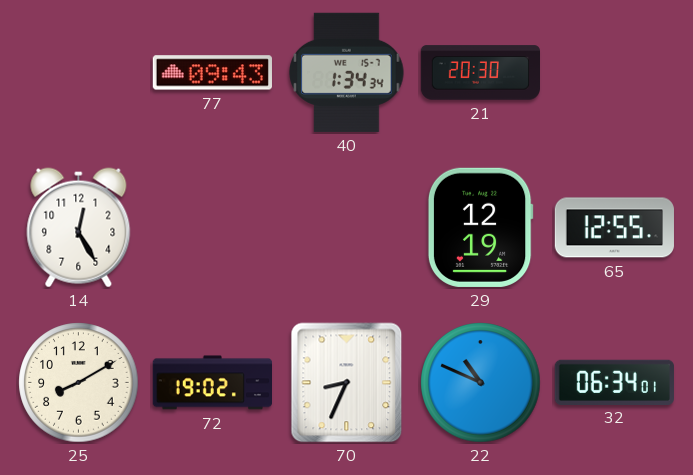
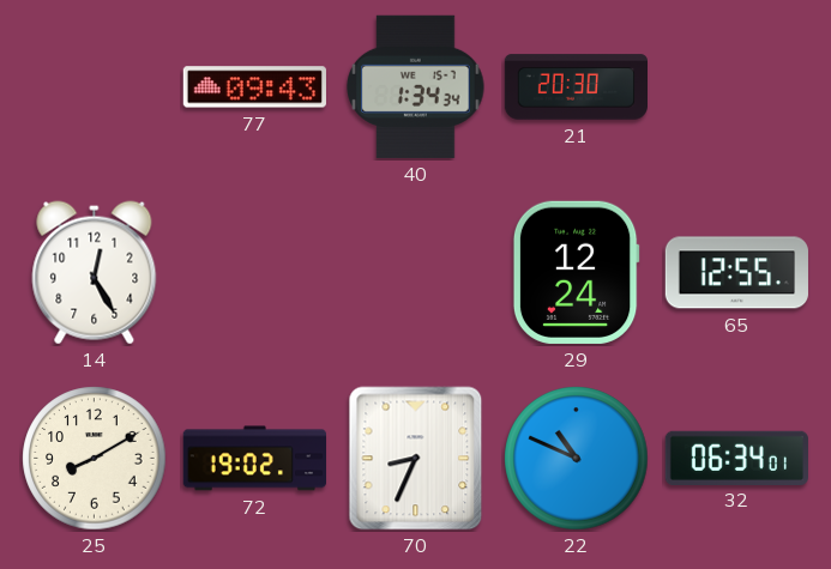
29: 12:19 -> 12:24 (576, 272)
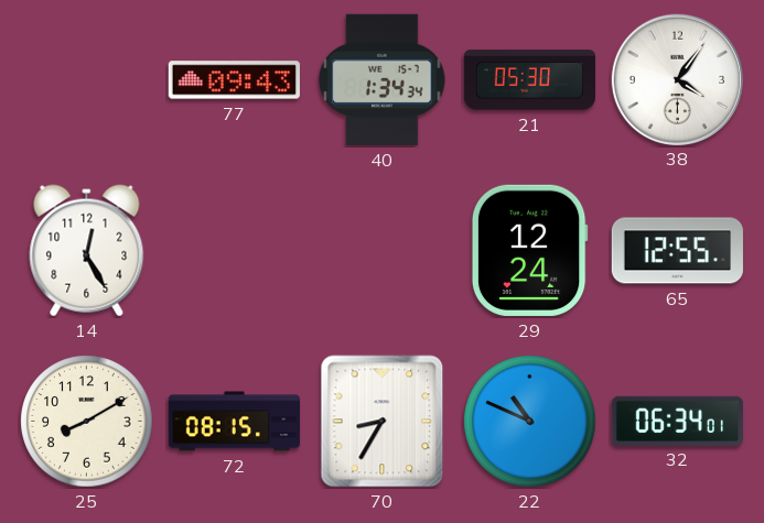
21: 20:30 -> 05:30 (529, 80)
38: none -> 4:06 (677, 79)
72: 19:02 -> 08:15 (234, 422)
70: 8:34 -> 8:35 (383, 422)
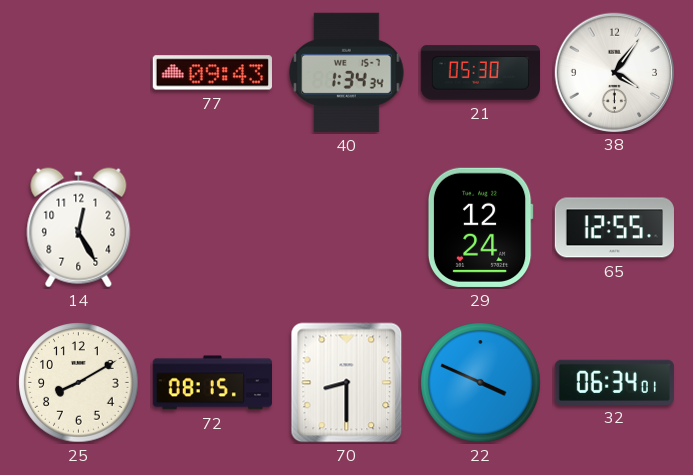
70: 8:35 -> 8:30 (347, 383)
22: 10:49 -> 3:49 (481, 383)
